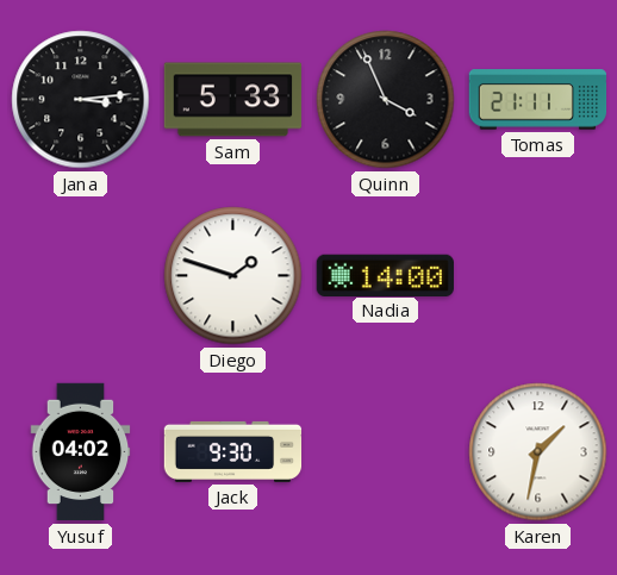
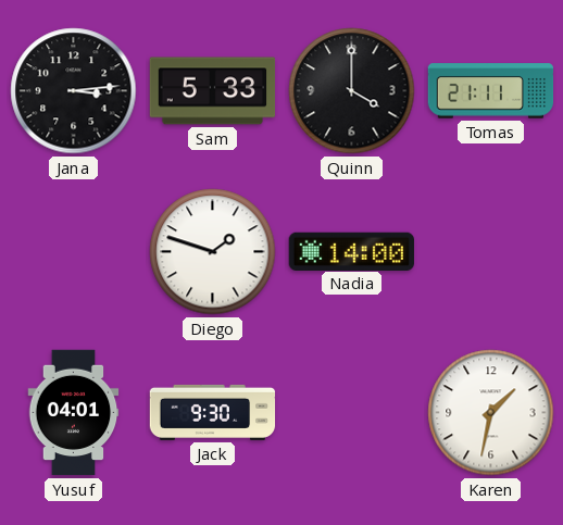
Quinn: 3:56 -> 4:00 (352, 91)
Yusuf: 04:02 -> 04:01 (74, 413)
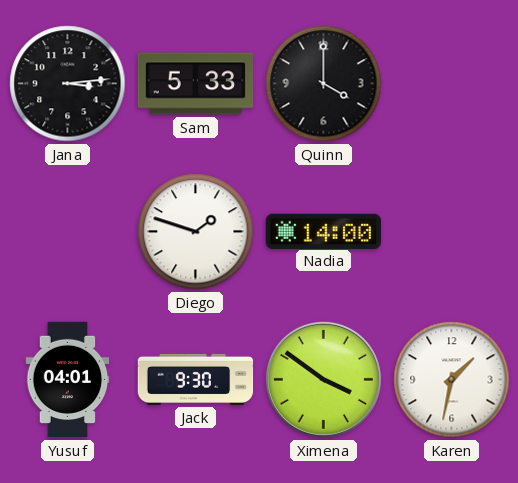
Tomas: 21:11 -> none (491, 91)
Ximena: none -> 3:51 (323, 379)
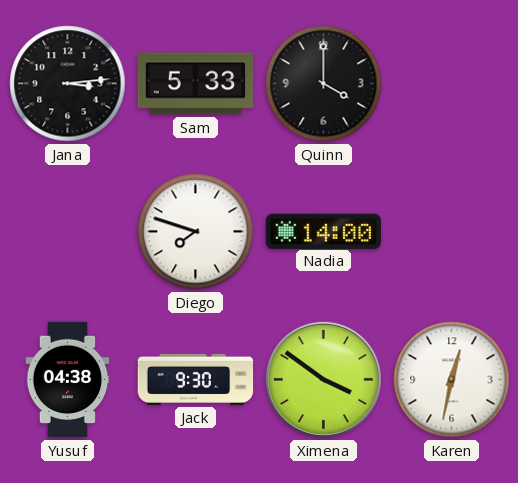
Diego: 1:48 -> 7:48 (196, 232)
Yusuf: 04:01 -> 04:38 (68, 380)
Karen: 1:32 -> 12:32 (452, 380)
